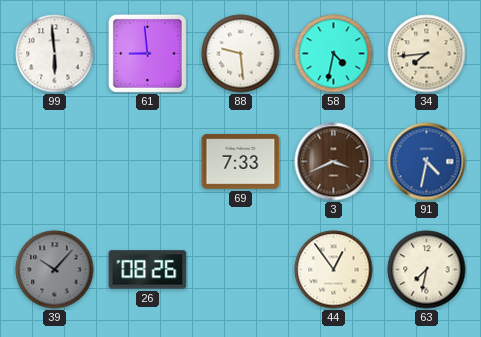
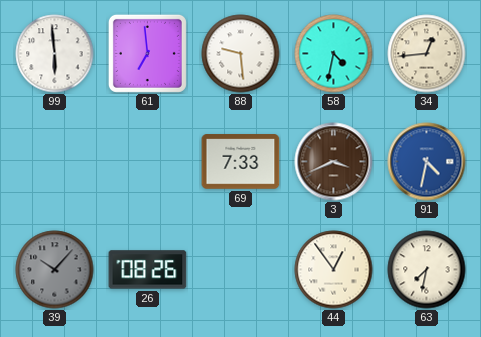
61: 8:59 -> 6:59 (147, 53)
34: 7:44 -> 12:44 (427, 54)
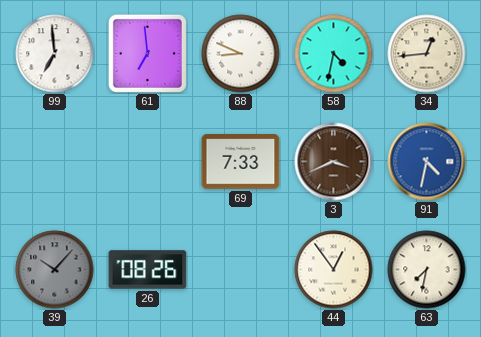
99: 5:59 -> 6:59 (55, 54)
88: 9:29 -> 8:49 (241, 54)
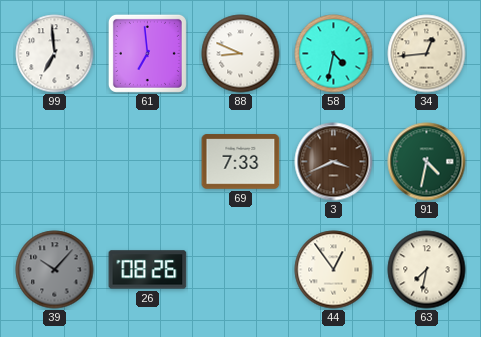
91 dial: blue -> green (427, 162)
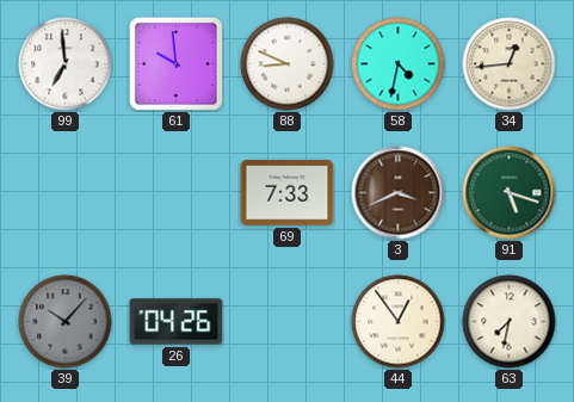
61: 6:59 -> 9:59 (175, 63)
91: 4:32 -> 5:18 (510, 193)
26: 08:26 -> 04:26 (177, 322)
